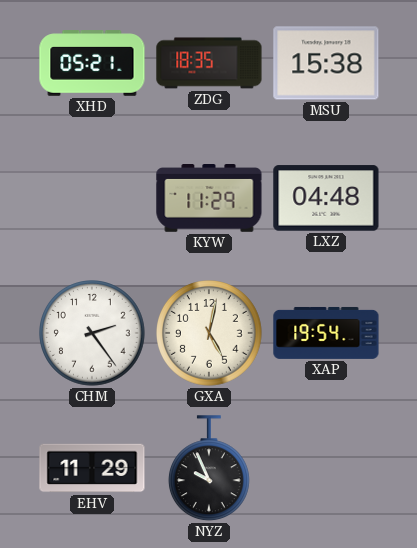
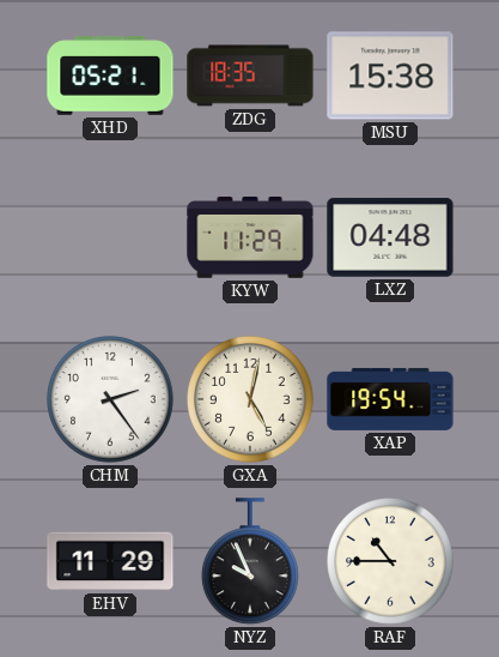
RAF: none -> 10:45 (391, 562)
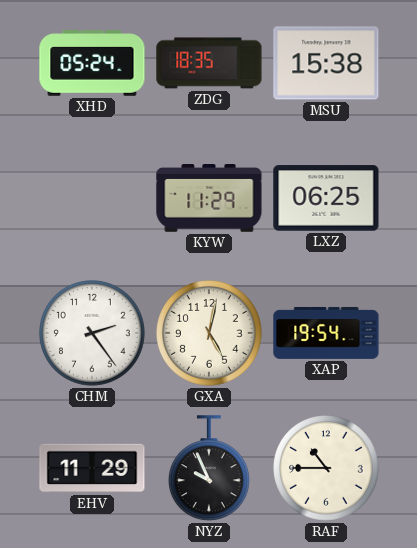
XHD: 05:21 -> 05:24 (92, 63)
LXZ: 04:48 -> 06:25 (326, 198)
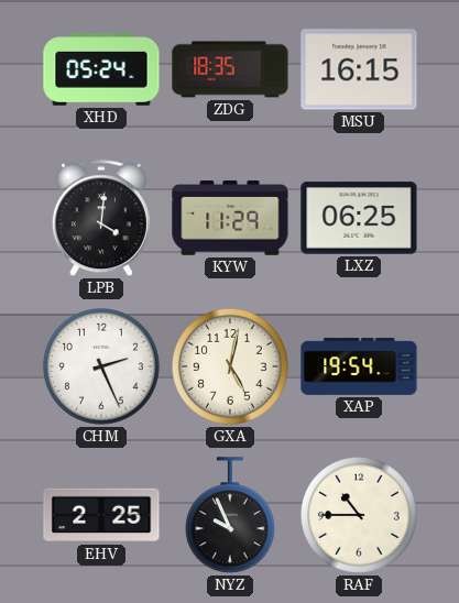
MSU: 15:38 -> 16:15 (359, 69)
LPB: none -> 4:01 (101, 219)
CHM: 2:24 -> 2:26 (102, 368)
EHV: 11:29 -> 2:25 (101, 515)
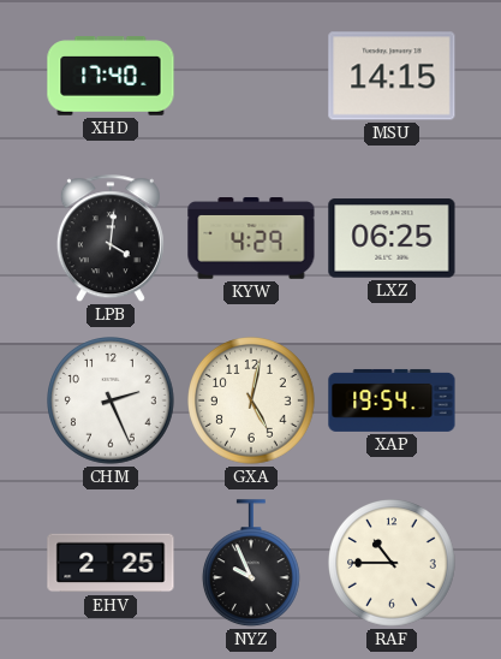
XHD: 05:24 -> 17:40 (111, 76)
ZDG: 18:35 -> none (230, 69)
MSU: 16:15 -> 14:15 (392, 76)
KYW: 11:29 -> 4:29 (251, 239)
